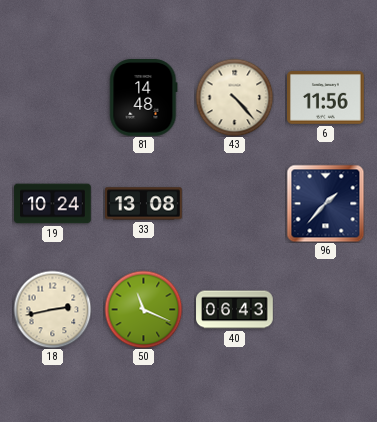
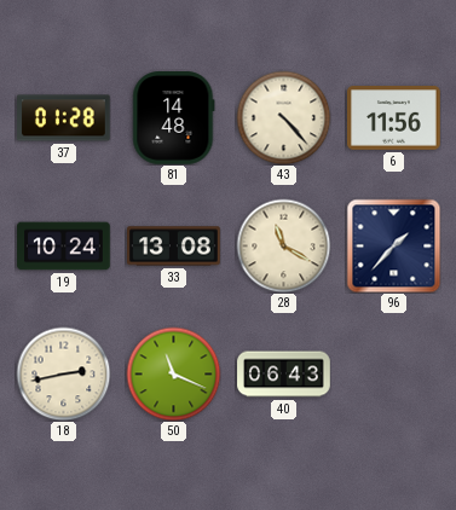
37: none -> 01:28 (64, 118)
28: none -> 11:20 (283, 245)
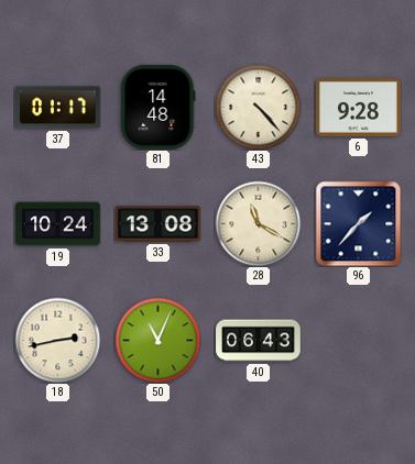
37: 01:28 -> 01:17 (58, 108)
6: 11:56 -> 9:28 (359, 108)
50: 11:19 -> 11:04 (157, 340)
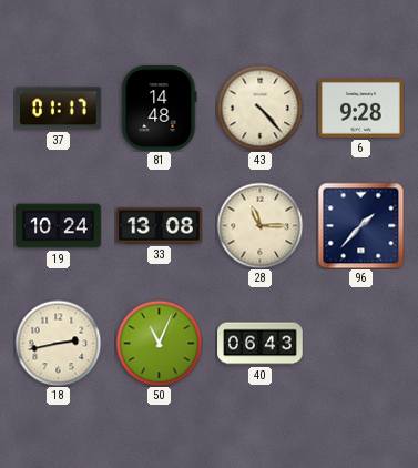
28: 11:20 -> 11:15 (259, 225)
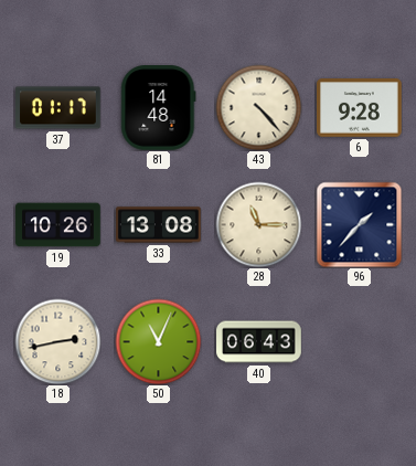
19: 10:24 -> 10:26 (58, 225)
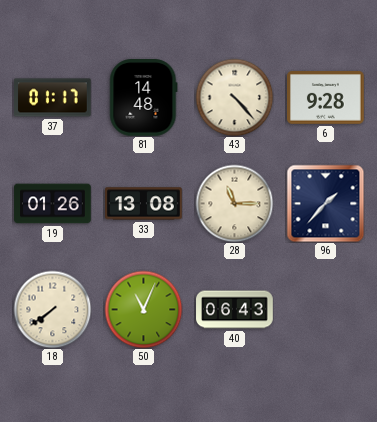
19: 10:26 -> 01:26 (53, 204)
18: 2:43 -> 7:39 (52, 309)
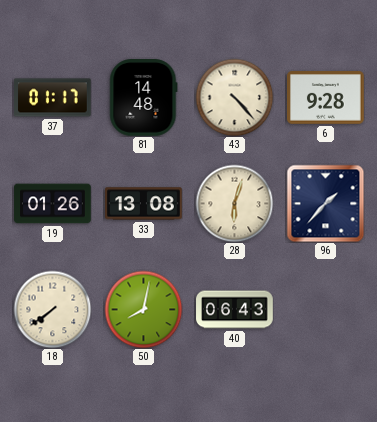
28: 11:15 -> 6:03 (234, 203)
50: 11:04 -> 8:02 (143, 309)
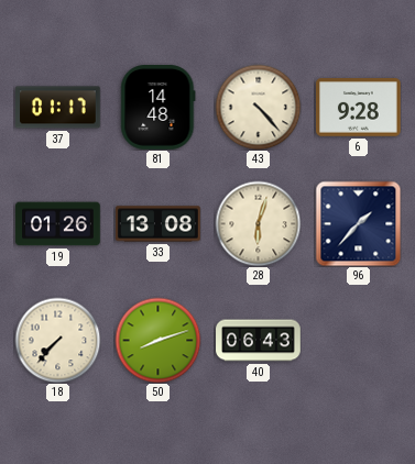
18: 7:39 -> 7:37 (57, 340)
50: 8:02 -> 8:12 (157, 340)
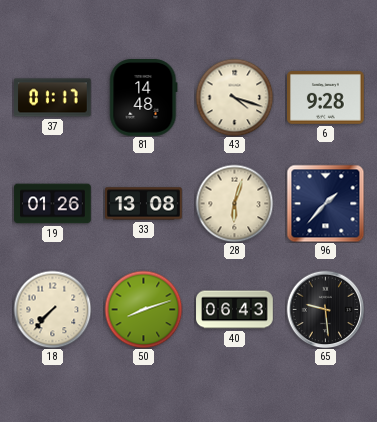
43: 4:23 -> 4:18 (234, 97)
65: none -> 9:29 (325, 309)
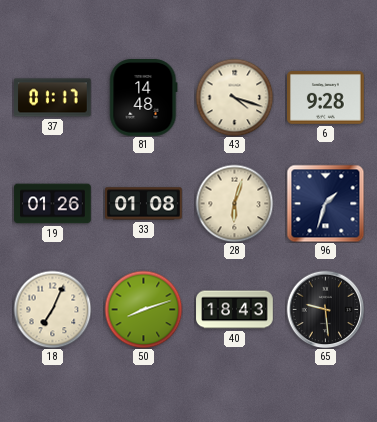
33: 13:08 -> 01:08 (144, 204)
96: 1:37 -> 1:33 (325, 203)
18: 7:37 -> 7:04 (52, 309)
40: 06:43 -> 18:43 (235, 310)
